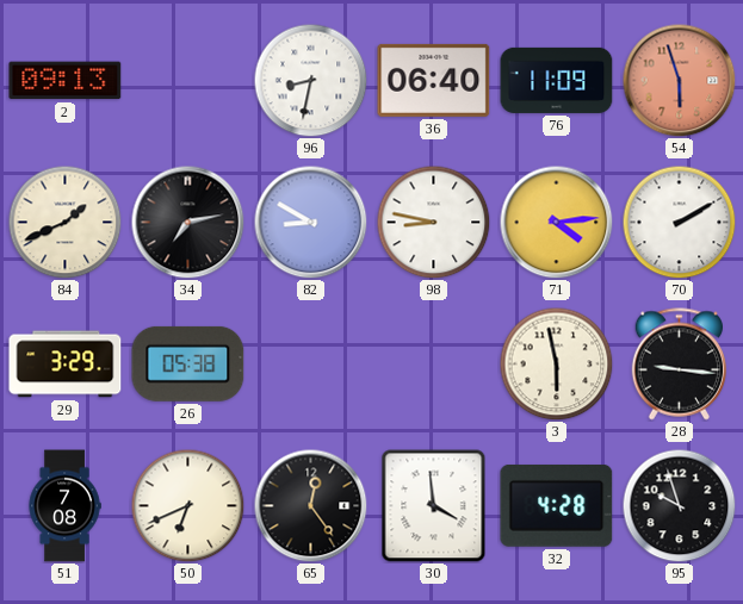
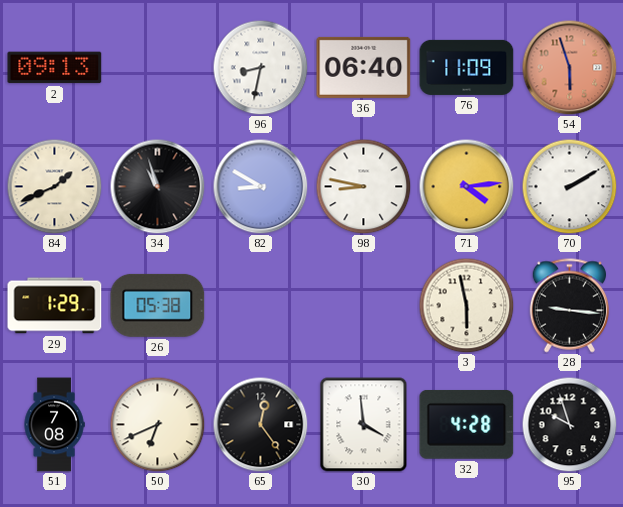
34: 7:13 -> 10:57 (157, 186)
29: 3:29 -> 1:29 (55, 306)
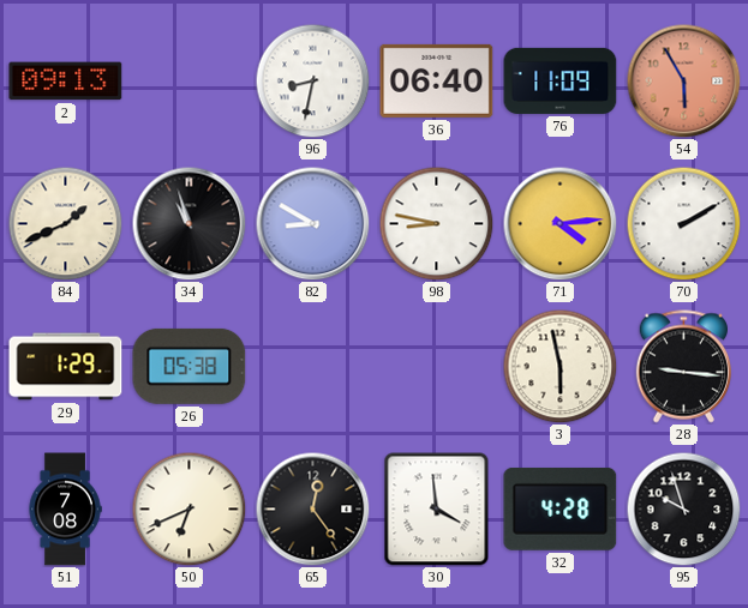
54: 5:57 -> 5:55 (683, 80)
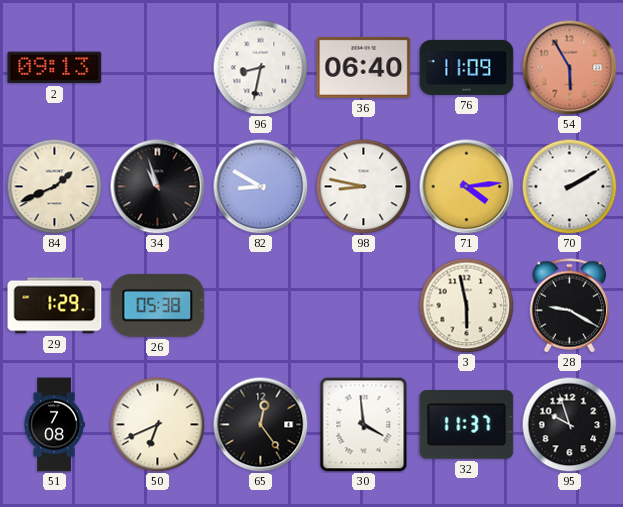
28: 9:16 -> 9:20 (569, 306)
32: 4:28 -> 11:37 (467, 424)
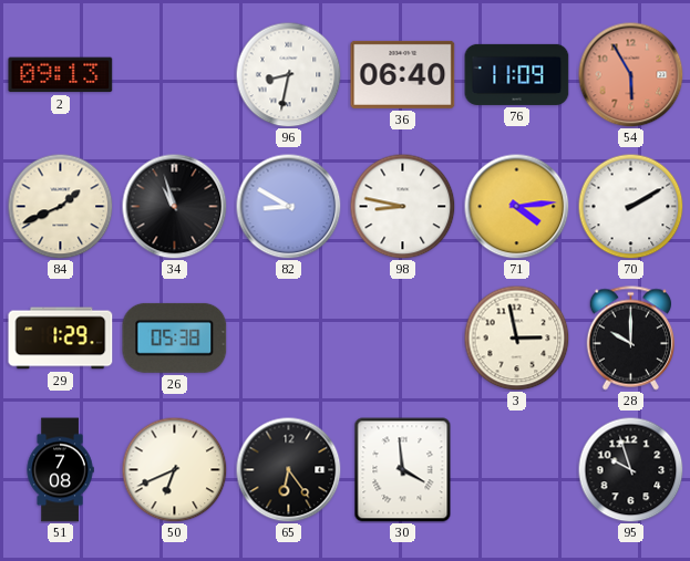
3: 5:58 -> 2:58 (516, 337)
28: 9:20 -> 10:00 (630, 339)
65: 12:24 -> 6:24 (288, 469)
32: 11:37 -> none (467, 424)
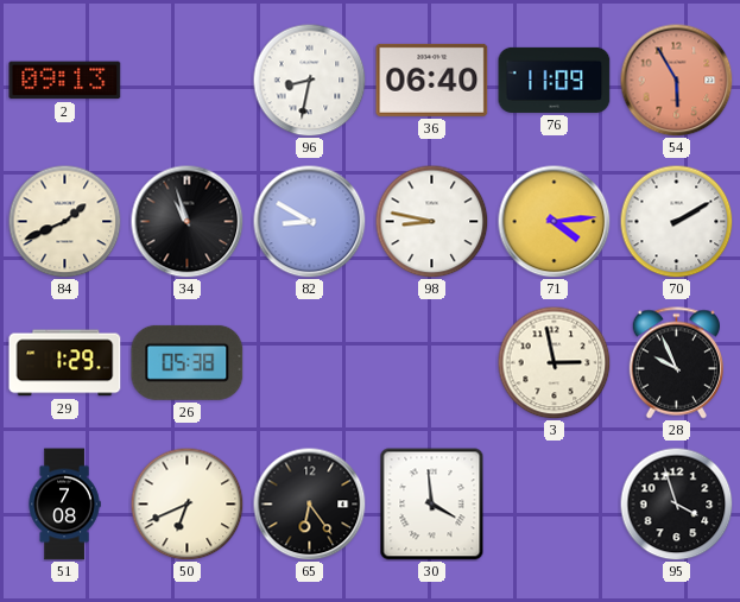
28: 10:00 -> 9:56 (676, 363)
95: 9:57 -> 3:57 (676, 503)
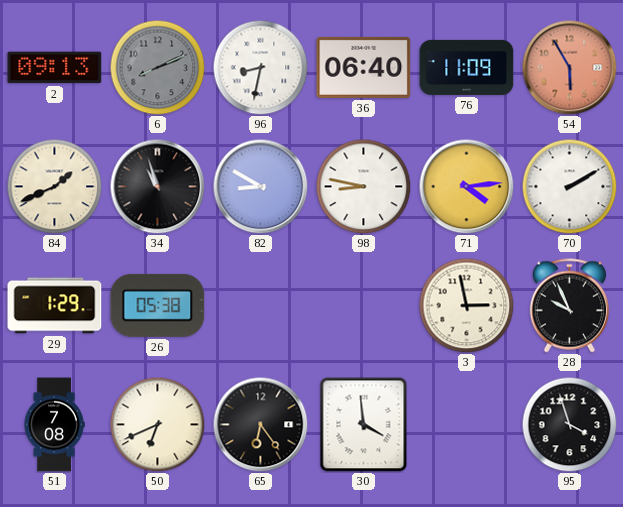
6: none -> 8:11 (157, 67)
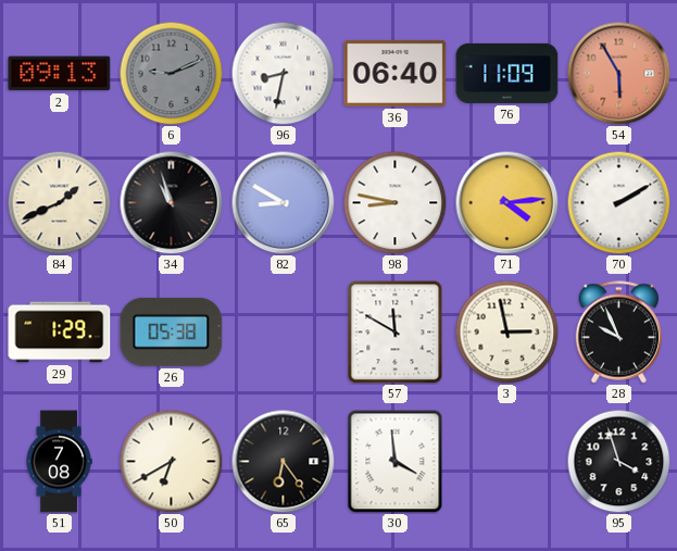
6: 8:11 -> 9:11 (171, 73)
57: none -> 11:50 (396, 333)
50: 6:41 -> 6:40 (171, 461)
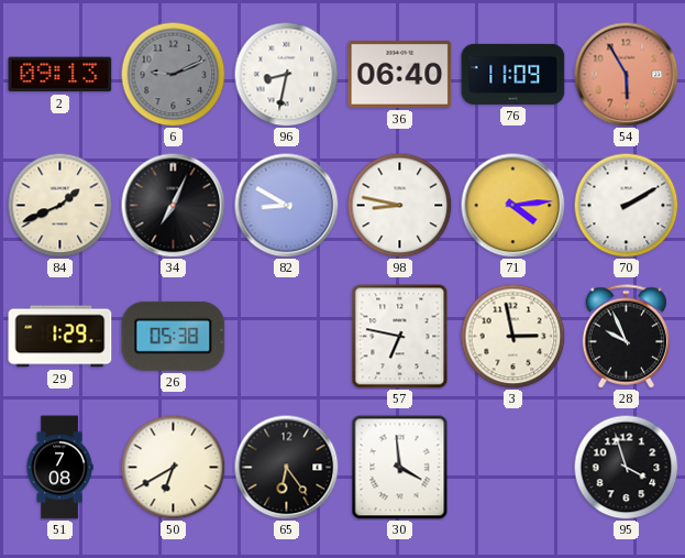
34: 10:57 -> 7:04 (173, 205)
57: 11:50 -> 6:47 (400, 337)
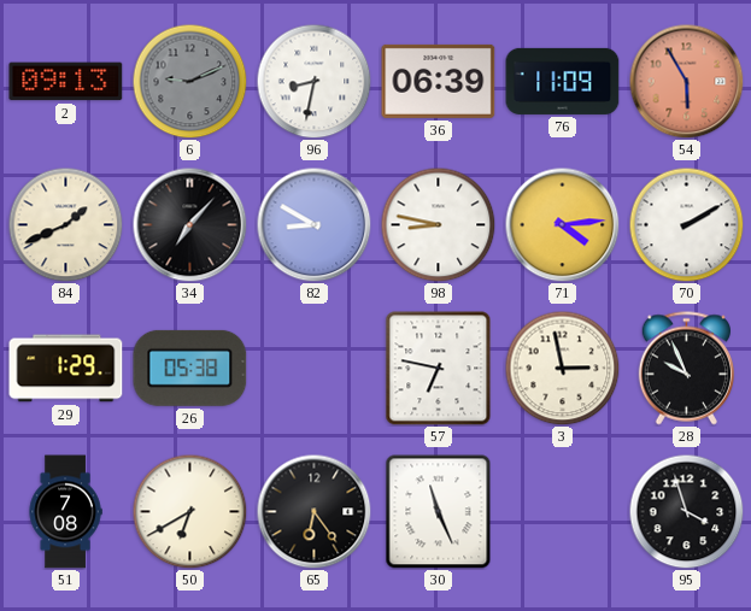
36: 06:40 -> 06:39 (439, 81)
34: 7:04 -> 7:07 (189, 224)
30: 3:59 -> 11:26 (439, 512)
